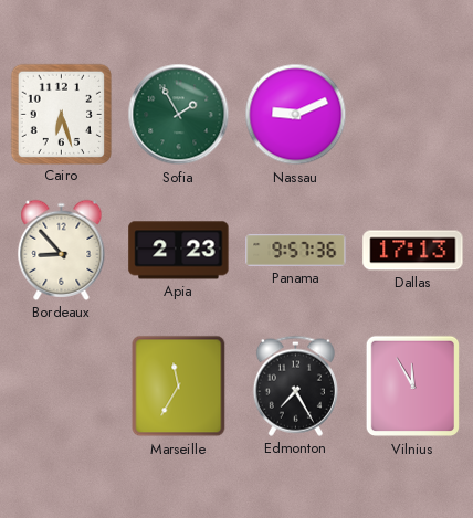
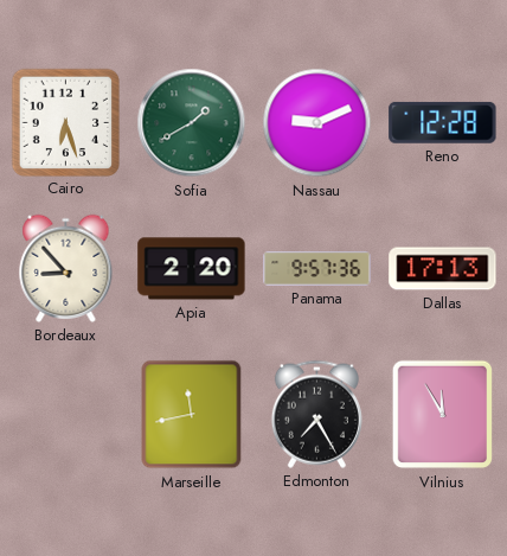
Sofia: 1:55 -> 1:40 (192, 123)
Reno: none -> 12:28 (443, 122)
Apia: 2:23 -> 2:20 (192, 269)
Marseille: 11:35 -> 11:43 (192, 415)
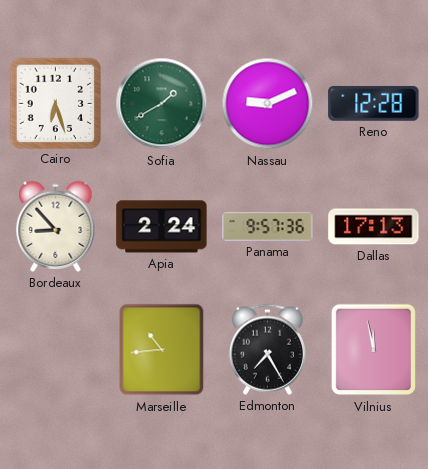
Apia: 2:20 -> 2:24 (162, 227)
Marseille: 11:43 -> 10:44 (162, 350)
Vilnius: 11:55 -> 11:58 (373, 350)
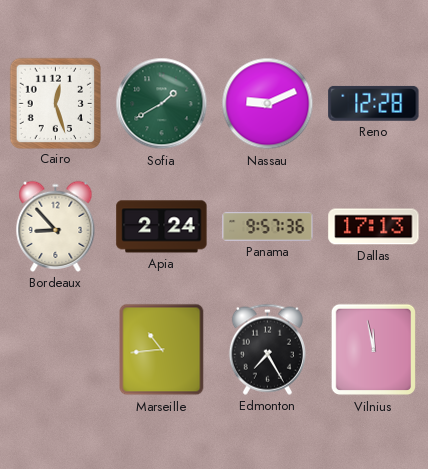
Cairo: 6:27 -> 12:27 (55, 103)
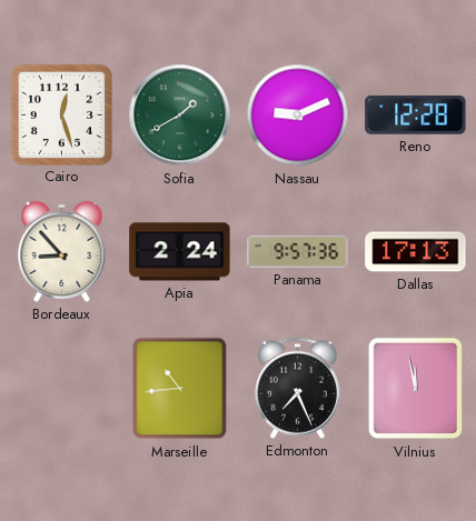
Edmonton: 7:25 -> 7:26 (297, 388)
